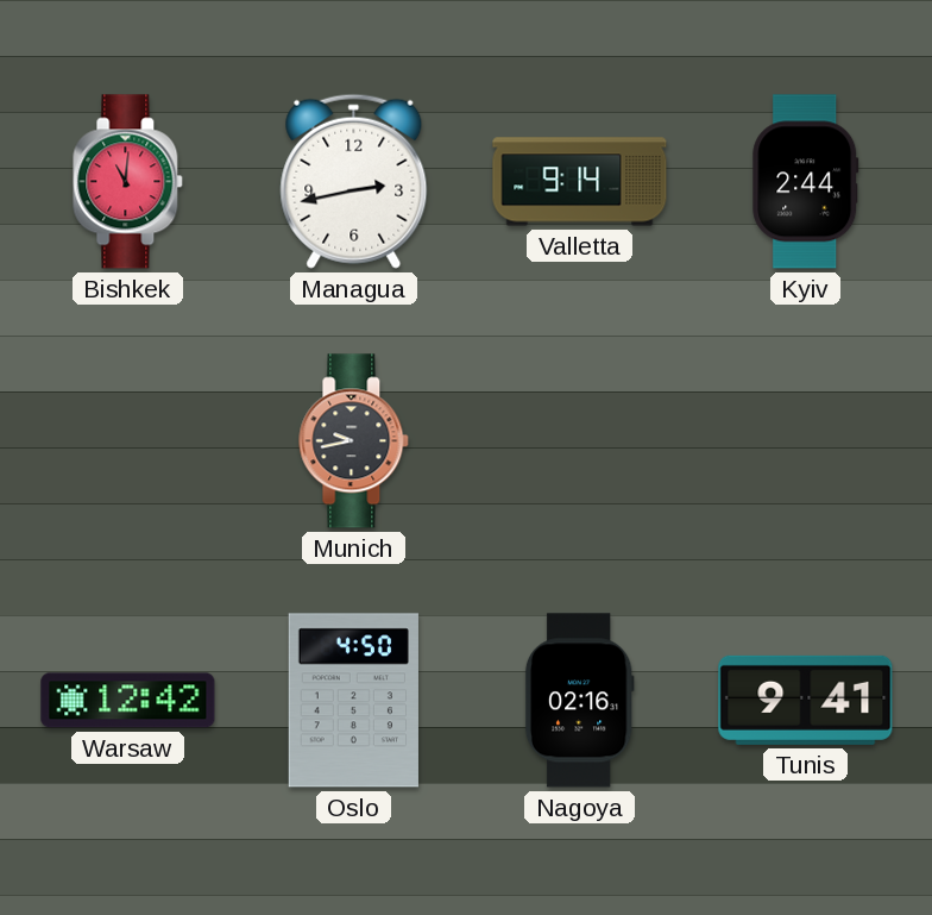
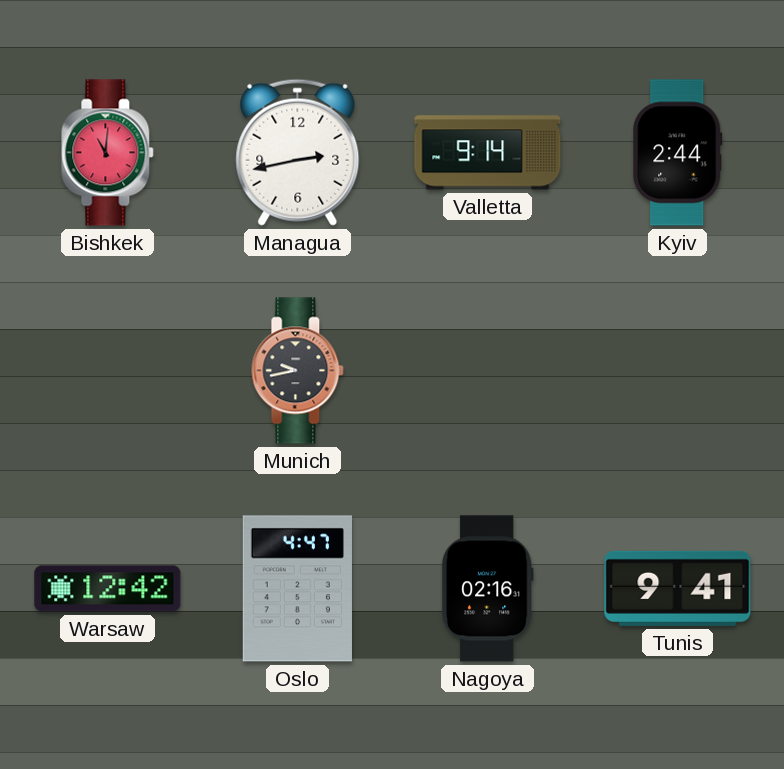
Oslo: 4:50 -> 4:47 (297, 589)
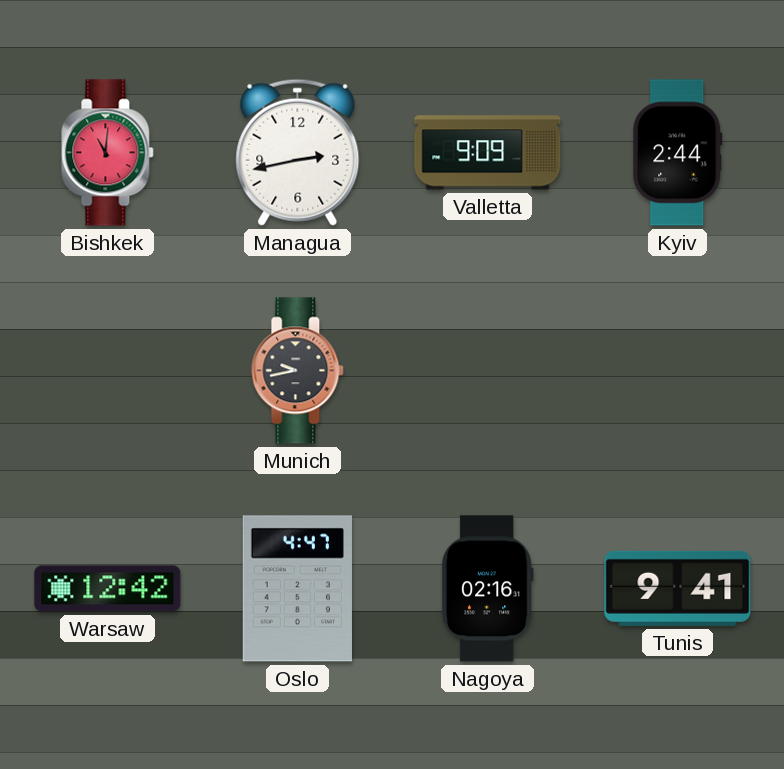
Valletta: 9:14 -> 9:09 (488, 153)
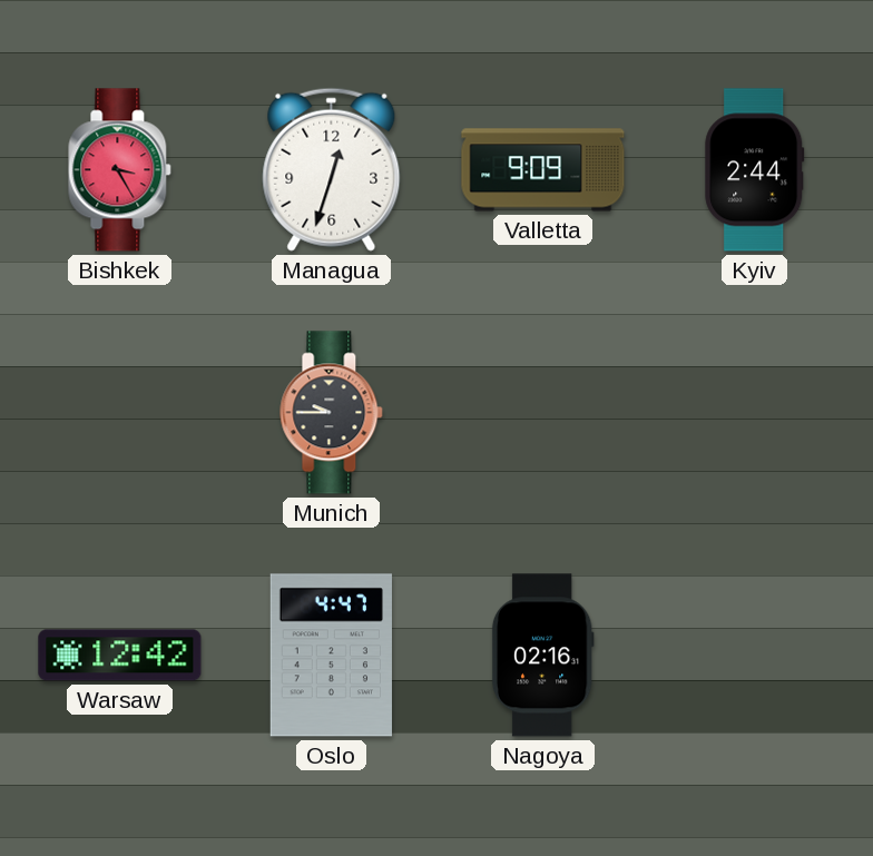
Bishkek: 11:01 -> 3:25 (120, 170)
Managua: 2:43 -> 12:33 (332, 169)
Munich: 9:43 -> 9:45 (332, 413)
Tunis: 9:41 -> none (678, 588)
